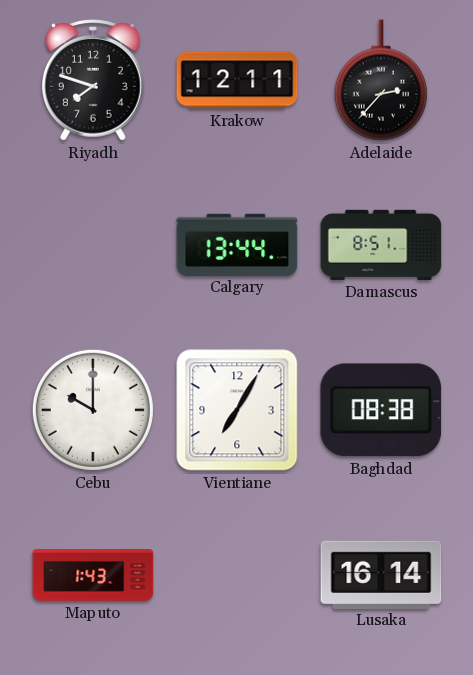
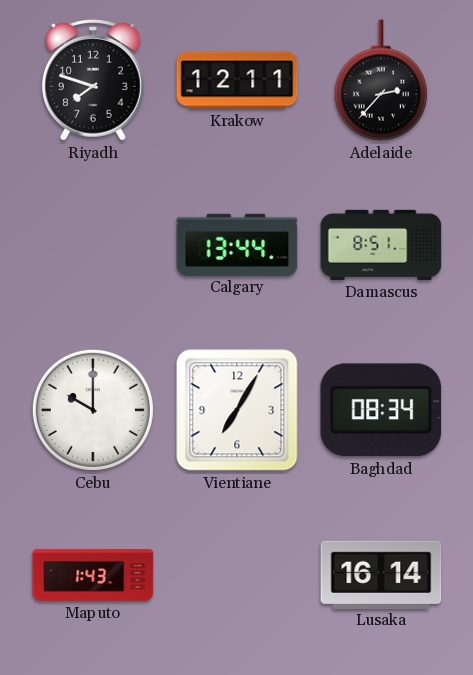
Baghdad: 08:38 -> 08:34 (381, 410)
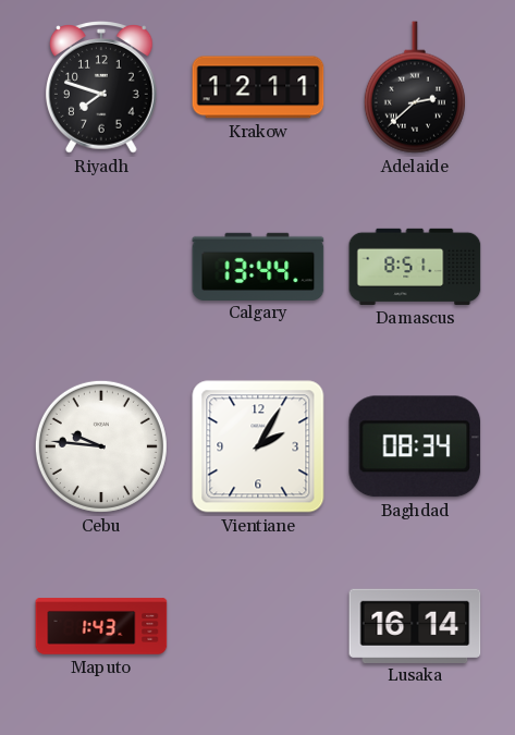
Adelaide: 2:37 -> 2:38 (415, 87)
Cebu: 10:00 -> 9:46 (101, 446)
Vientiane: 7:05 -> 2:05 (258, 446)
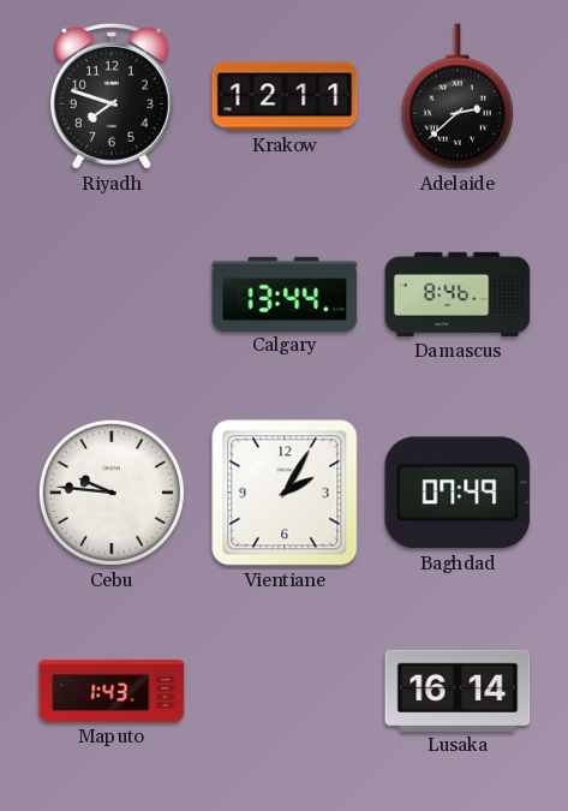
Damascus: 8:51 -> 8:46 (458, 294)
Baghdad: 08:34 -> 07:49 (458, 493)
